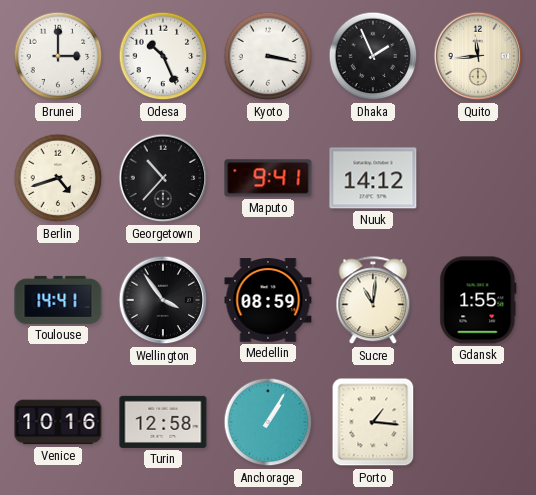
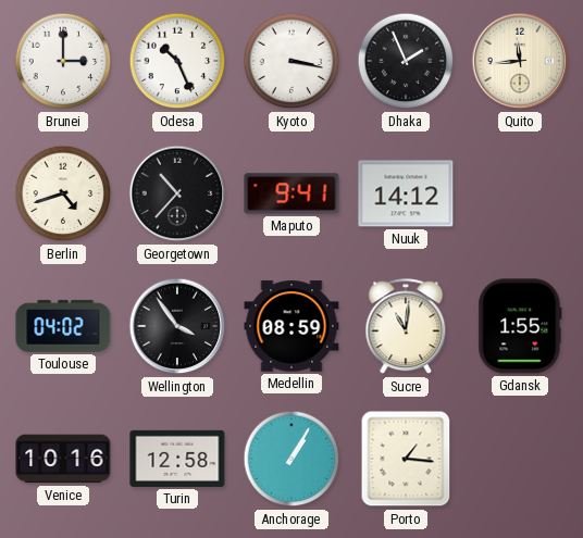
Toulouse: 14:41 -> 04:02 (63, 326)
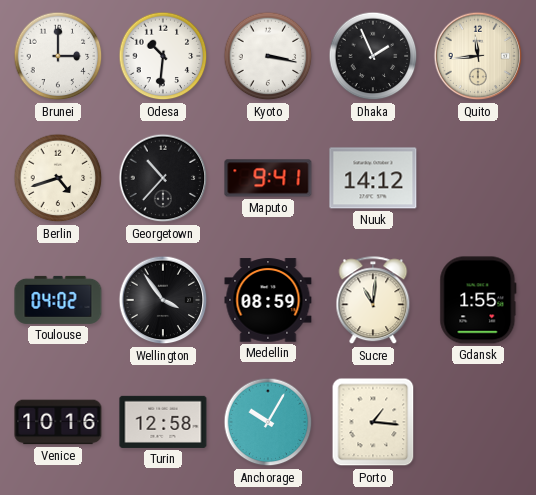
Odesa: 10:26 -> 10:31 (163, 56)
Anchorage: 1:05 -> 10:05 (268, 422)
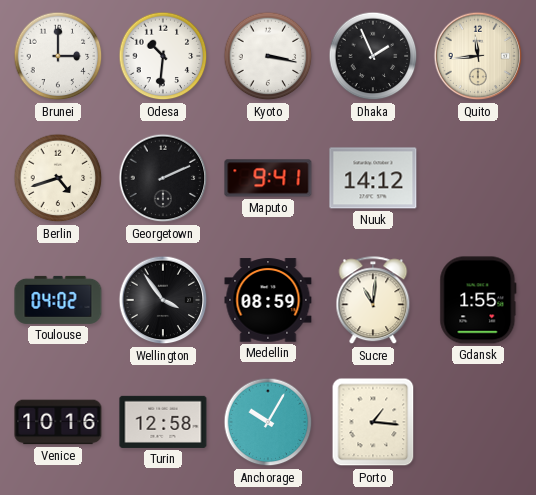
Georgetown: 10:37 -> 2:11 (163, 178)
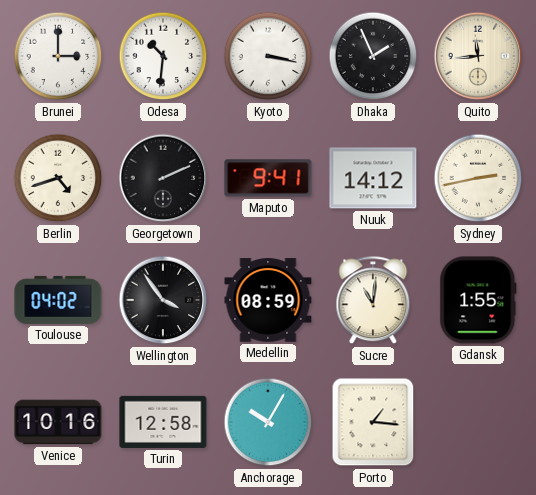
Sydney: none -> 2:43 (478, 178)
